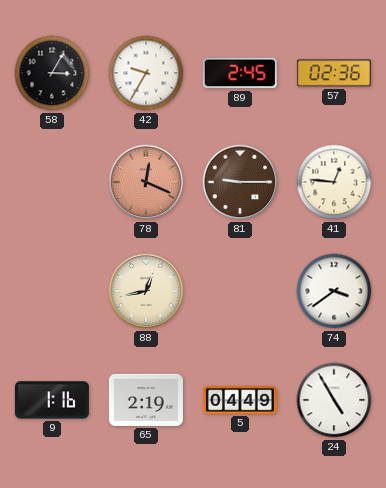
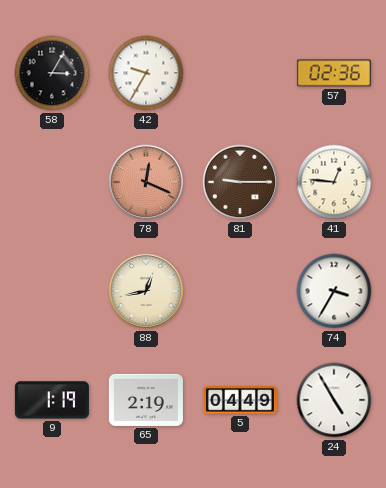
89: 2:45 -> none (240, 73)
74: 3:39 -> 3:35 (334, 291)
9: 1:16 -> 1:19 (52, 400)
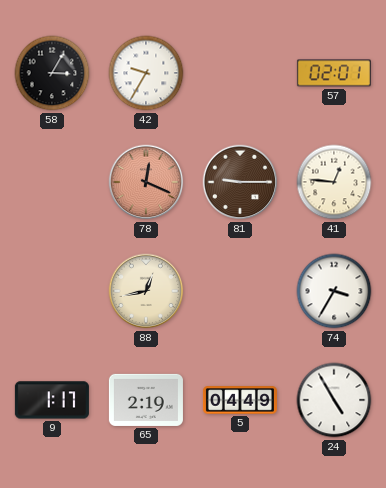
57: 02:36 -> 02:01 (334, 73)
9: 1:19 -> 1:17 (52, 400)
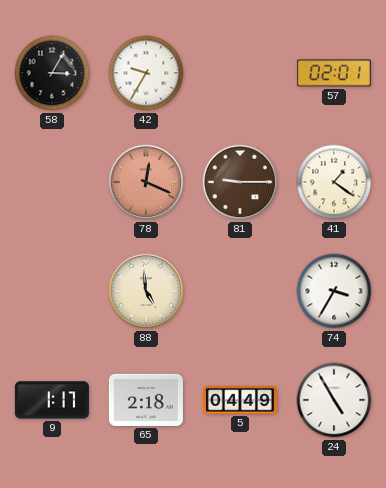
41: 12:46 -> 1:21 (334, 182)
88: 12:43 -> 4:59 (146, 291)
65: 2:19 -> 2:18 (146, 400)
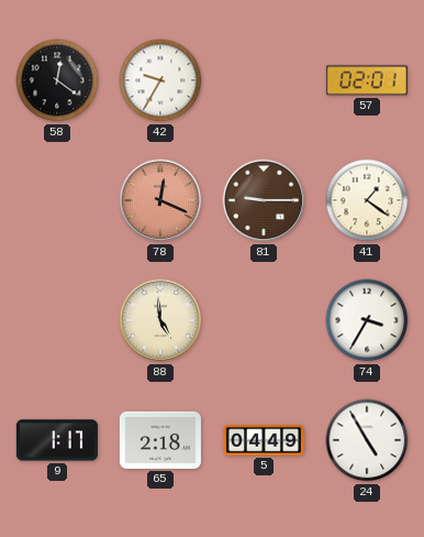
58: 3:05 -> 12:21 (57, 80)
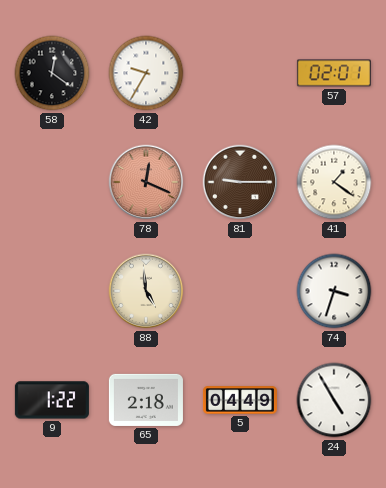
74: 3:35 -> 3:33 (334, 291)
9: 1:17 -> 1:22 (52, 400)
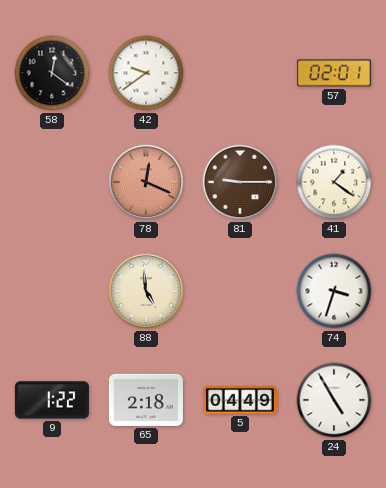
42: 9:35 -> 9:39 (146, 73)
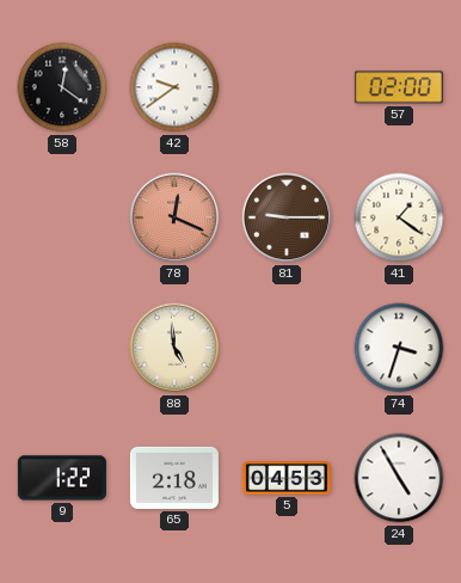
57: 02:01 -> 02:00 (399, 87)
5: 04:49 -> 04:53 (287, 478)
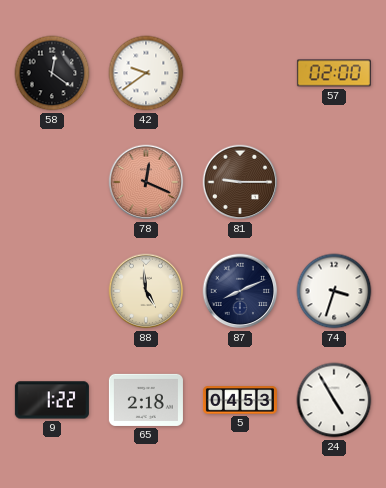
41: 1:21 -> none (399, 217)
87: none -> 8:11 (240, 291)
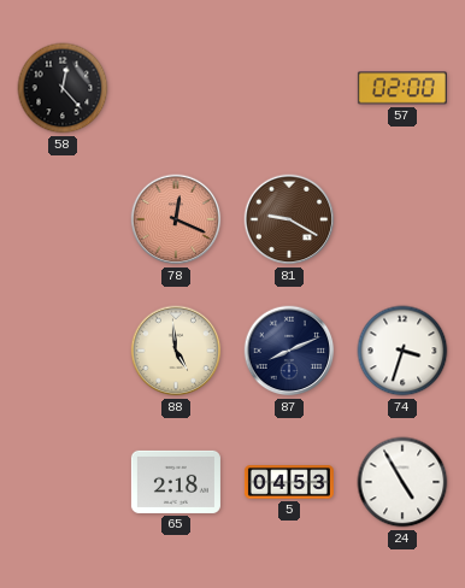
58: 12:21 -> 12:23 (63, 88)
42: 9:39 -> none (146, 73)
81: 9:15 -> 9:20 (289, 219)
9: 1:22 -> none (52, 400)
